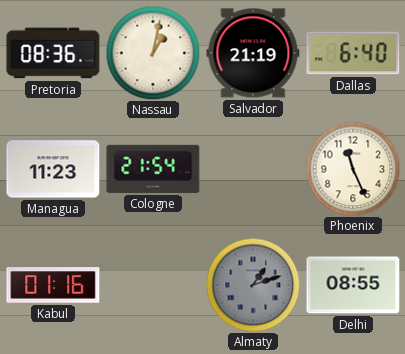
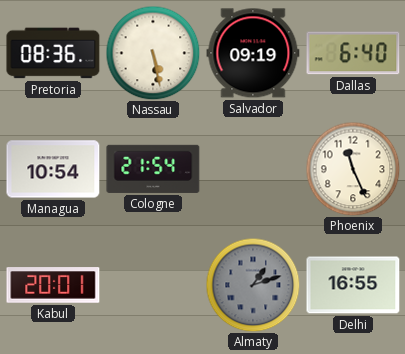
Nassau: 1:02 -> 5:28 (153, 53)
Salvador: 21:19 -> 09:19 (253, 53)
Managua: 11:23 -> 10:54 (53, 169)
Kabul: 01:16 -> 20:01 (53, 285)
Delhi: 08:55 -> 16:55 (353, 285)
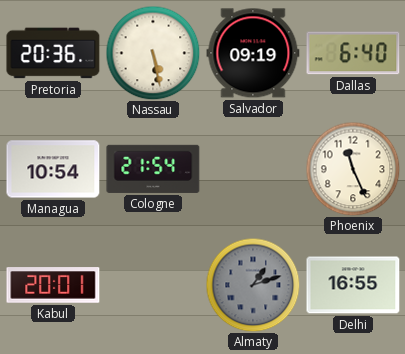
Pretoria: 08:36 -> 20:36 (53, 53)
